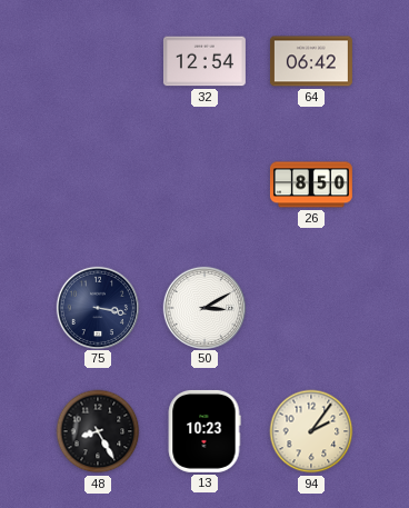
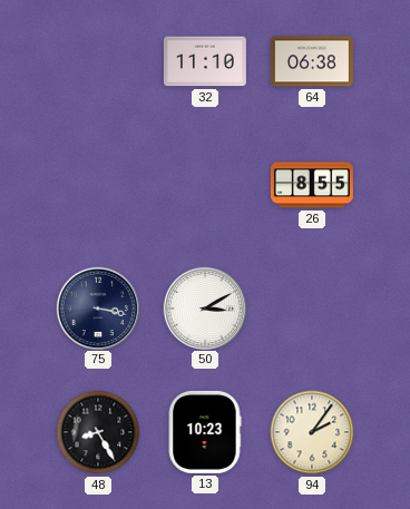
32: 12:54 -> 11:10 (205, 61)
64: 06:42 -> 06:38 (312, 61)
26: 8:50 -> 8:55 (312, 185)
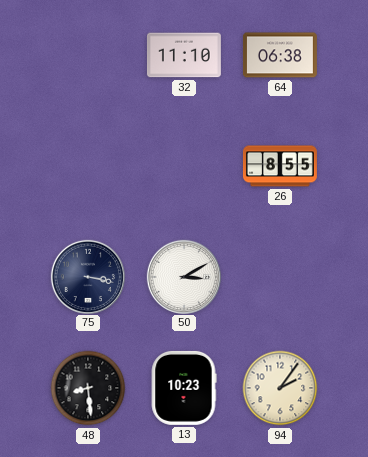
48: 8:25 -> 8:29 (88, 388)
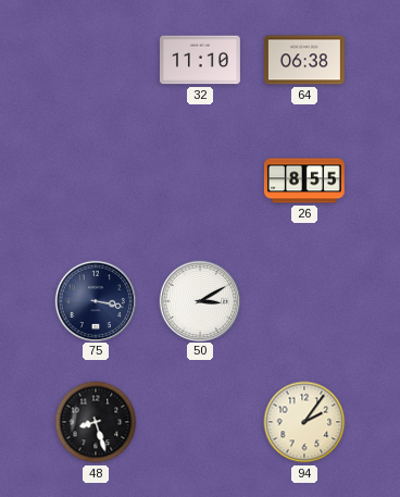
48: 8:29 -> 8:27 (96, 422)
13: 10:23 -> none (184, 388)
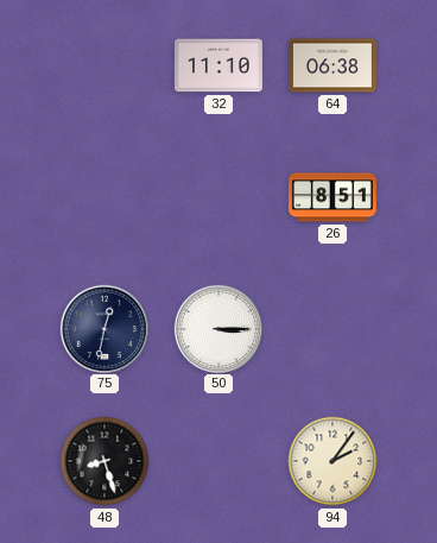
26: 8:55 -> 8:51 (332, 197)
75: 3:17 -> 12:32 (103, 328)
50: 3:10 -> 3:15 (217, 328)
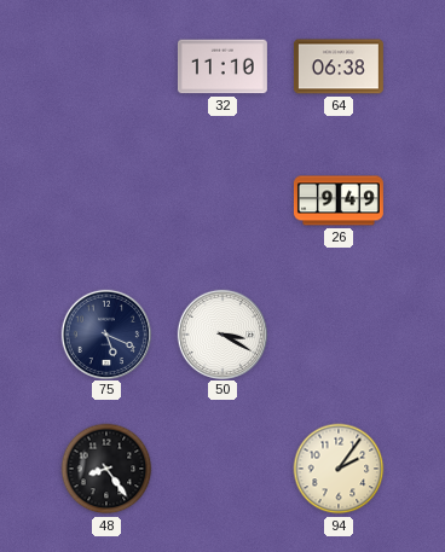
26: 8:51 -> 9:49 (339, 201)
75: 12:32 -> 5:19 (105, 333)
50: 3:15 -> 3:20 (221, 333)
48: 8:27 -> 8:24 (106, 469)
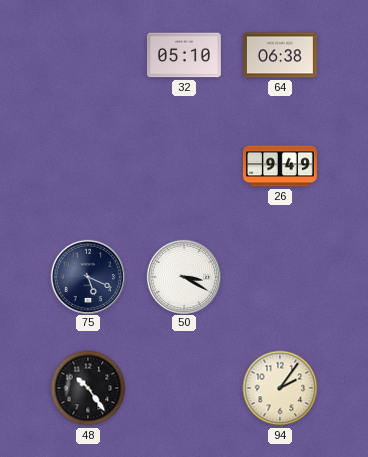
32: 11:10 -> 05:10 (184, 55)
48: 8:24 -> 10:24 (88, 388)
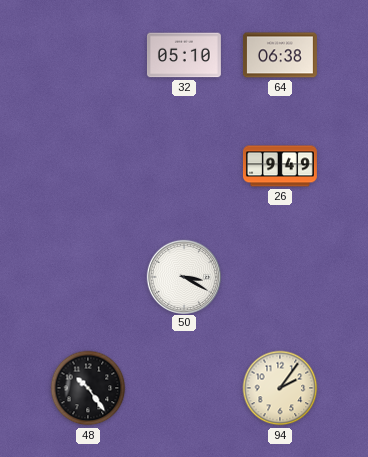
75: 5:19 -> none (87, 276)
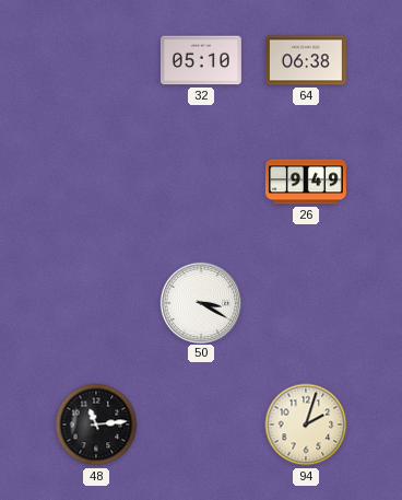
48: 10:24 -> 11:14 (96, 425)
94: 2:06 -> 2:03 (306, 425)
